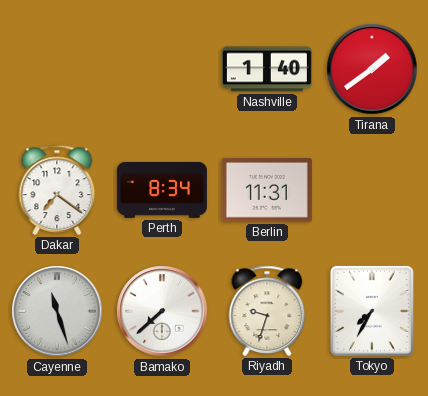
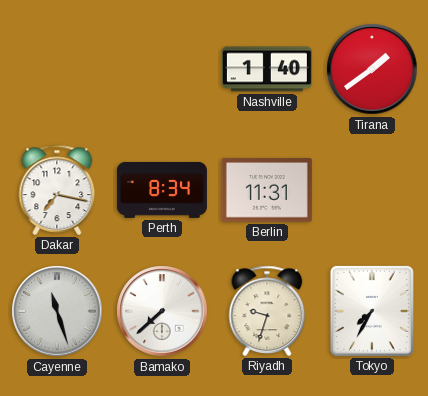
Dakar: 7:21 -> 7:17 (57, 190)
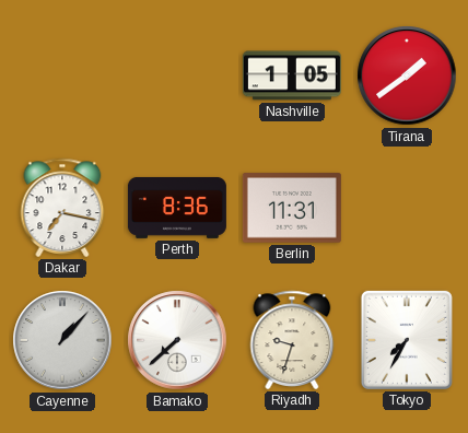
Nashville: 1:40 -> 1:05 (292, 75)
Perth: 8:34 -> 8:36 (177, 208)
Cayenne: 11:27 -> 1:07 (62, 340)
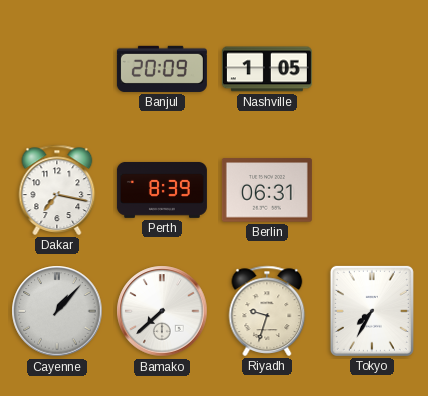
Banjul: none -> 20:09 (162, 69)
Tirana: 1:39 -> none (407, 75)
Perth: 8:36 -> 8:39 (162, 190)
Berlin: 11:31 -> 06:31 (267, 190)
